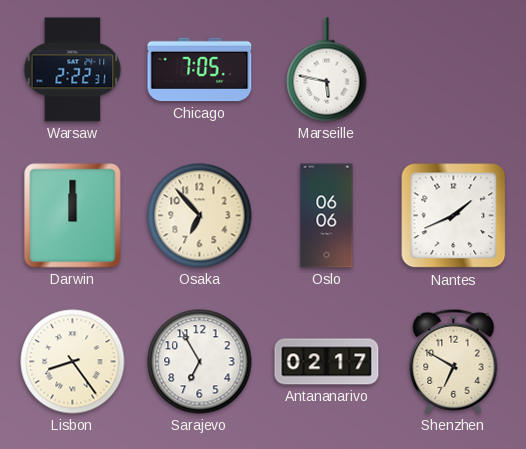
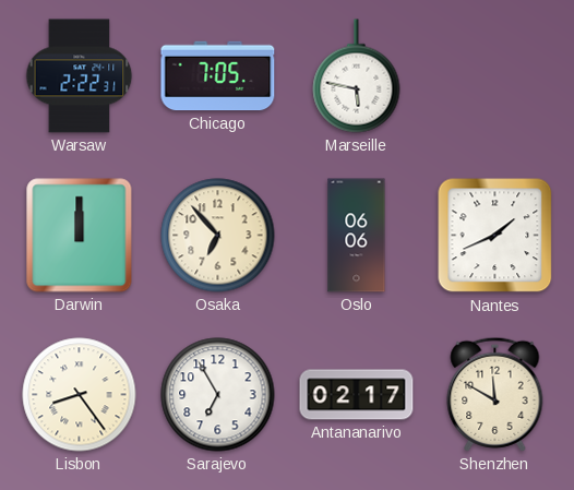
Shenzhen: 6:50 -> 11:50 (495, 394)
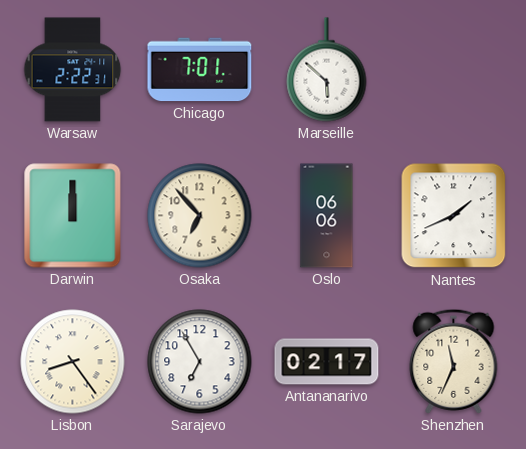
Chicago: 7:05 -> 7:01 (200, 70)
Marseille: 5:47 -> 5:52 (327, 70)
Shenzhen: 11:50 -> 11:34 (454, 361)
